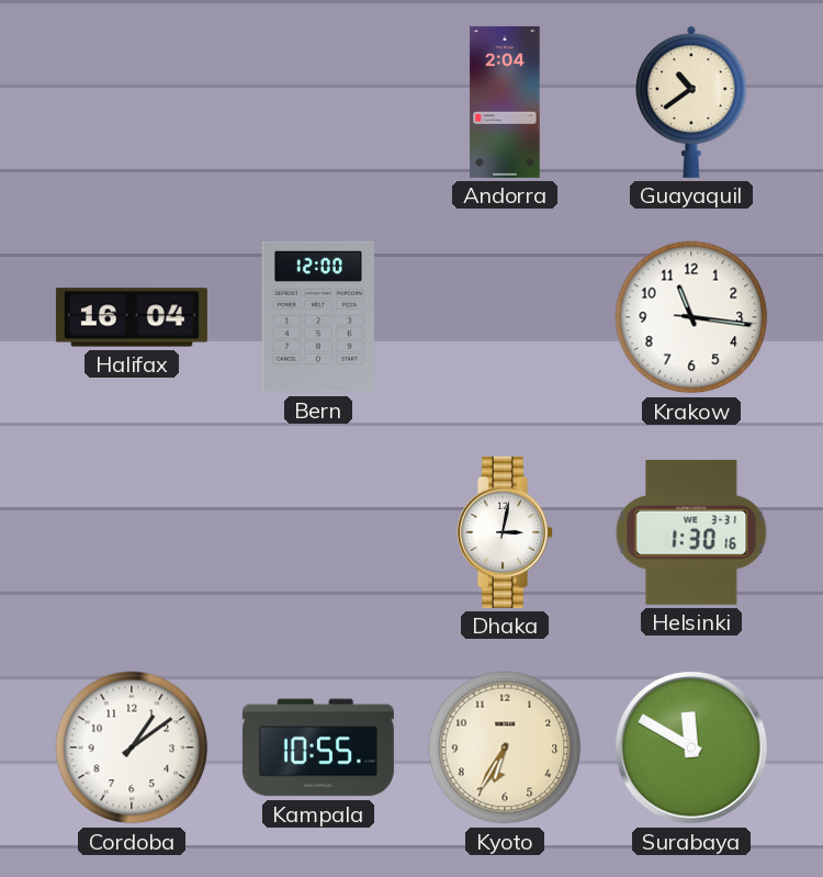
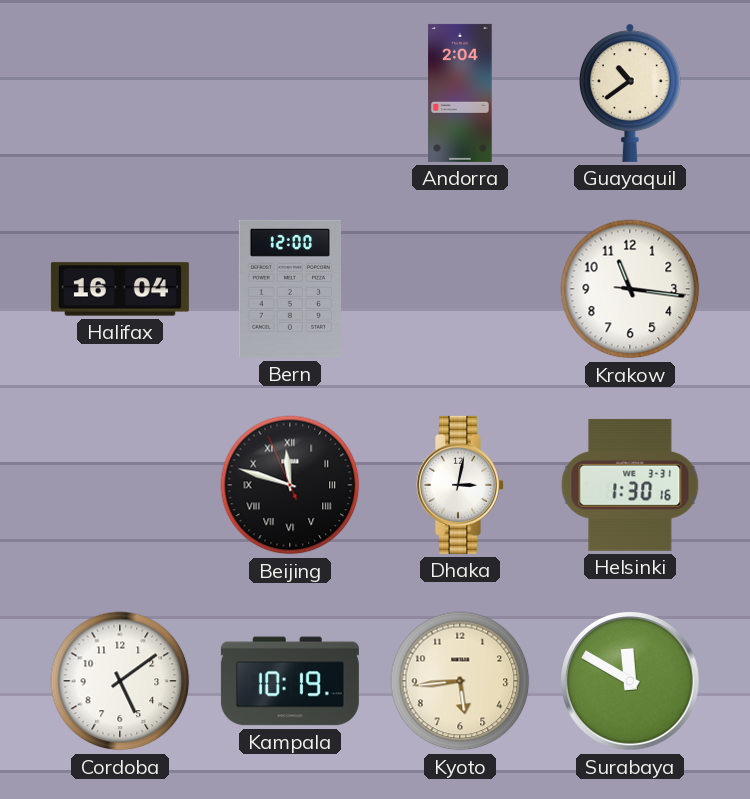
Beijing: none -> 11:47 (290, 485)
Cordoba: 1:09 -> 5:09 (120, 681)
Kampala: 10:55 -> 10:19 (290, 681)
Kyoto: 6:35 -> 5:44 (460, 681)
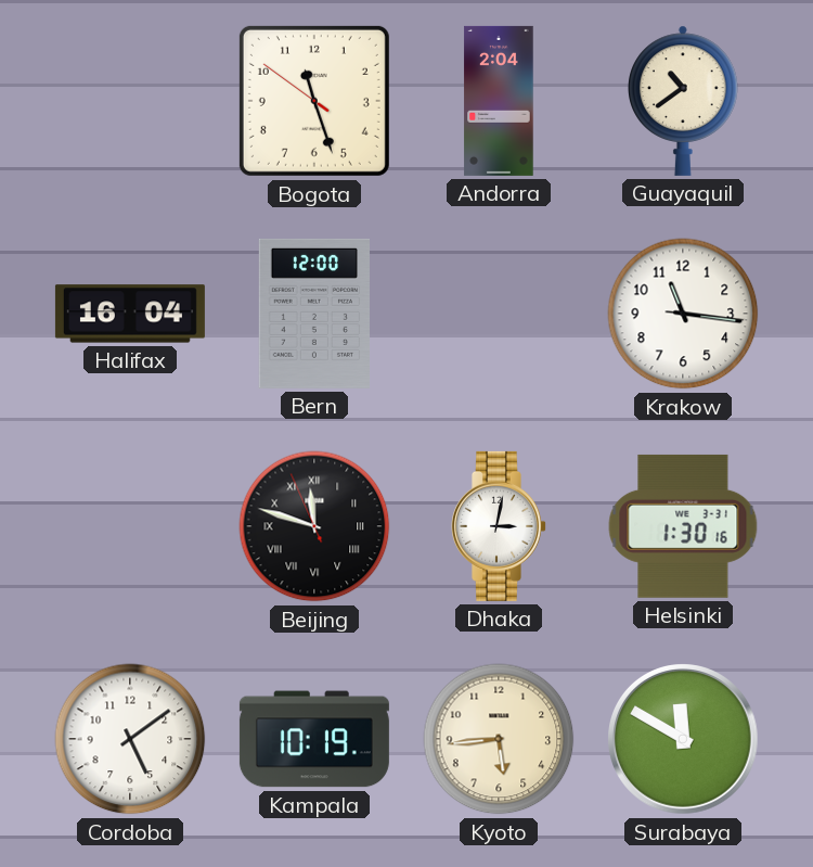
Bogota: none -> 11:26 (314, 101)
